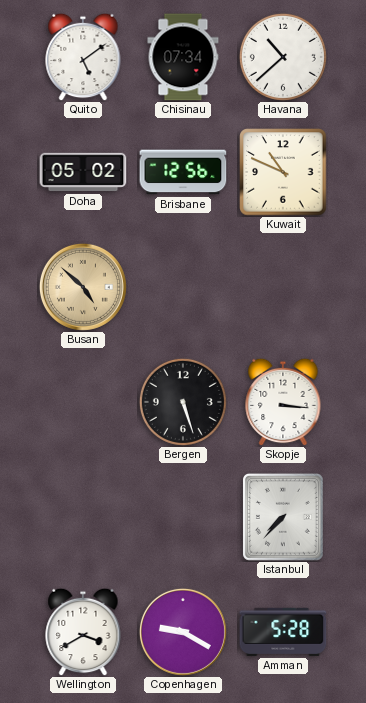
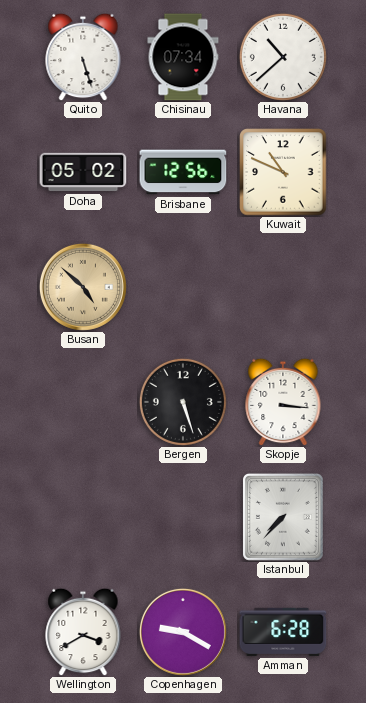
Quito: 5:09 -> 5:27 (83, 57)
Amman: 5:28 -> 6:28 (283, 632)
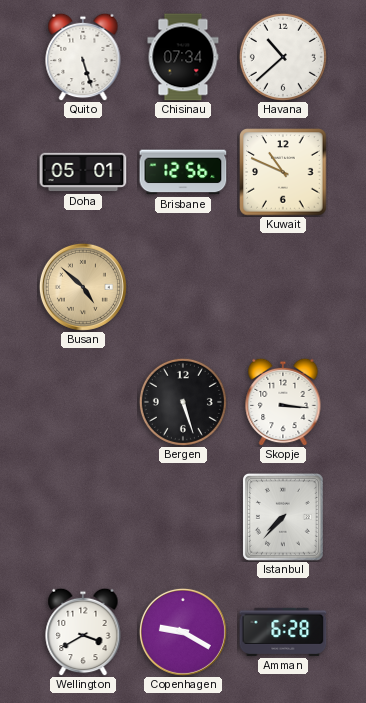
Doha: 05:02 -> 05:01 (83, 172)
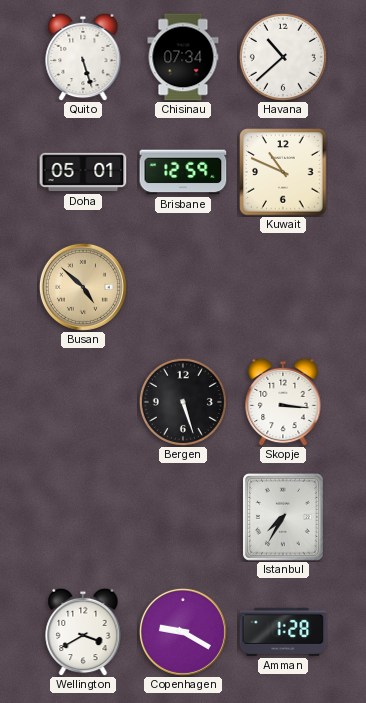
Brisbane: 12:56 -> 12:59 (183, 172)
Istanbul: 7:37 -> 7:35 (283, 517)
Amman: 6:28 -> 1:28 (283, 632)
